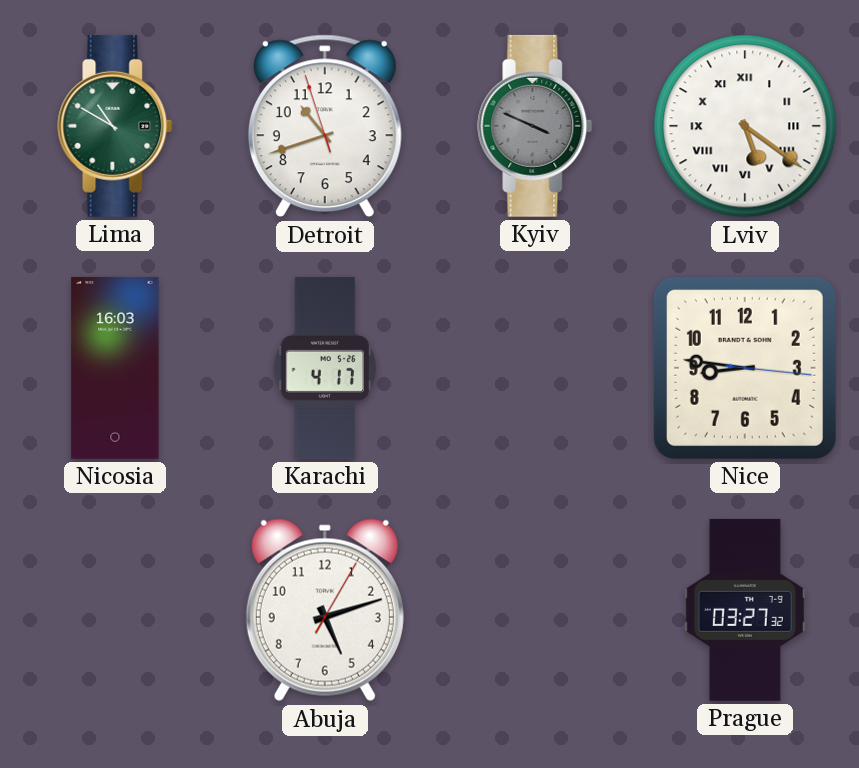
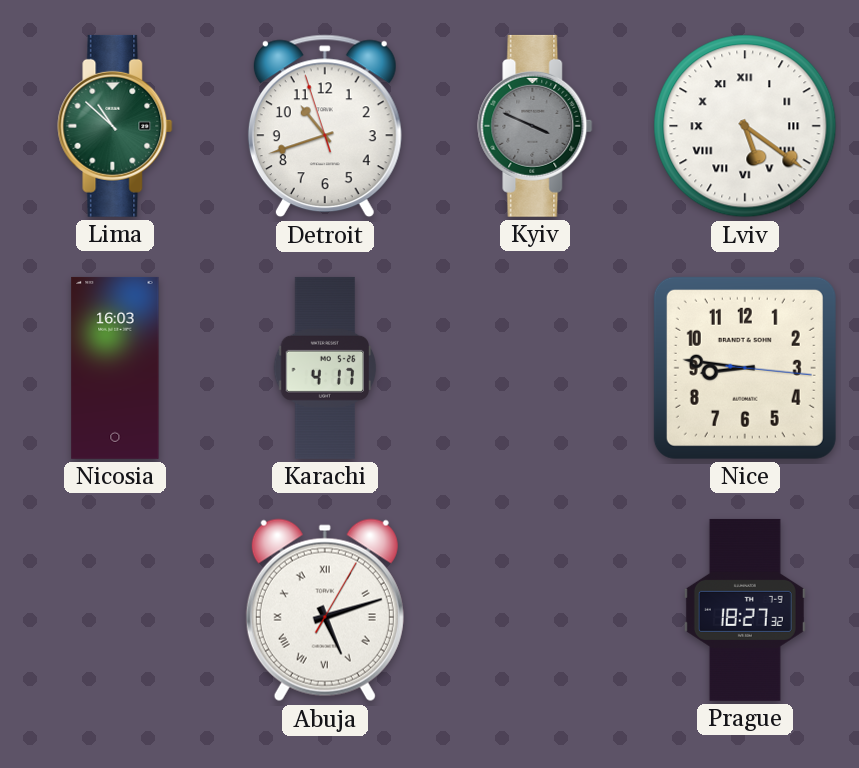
Lima: 10:50 -> 10:52 (115, 126)
Abuja numerals: Arabic -> Roman (325, 610)
Prague: 03:27 -> 18:27 (745, 610)
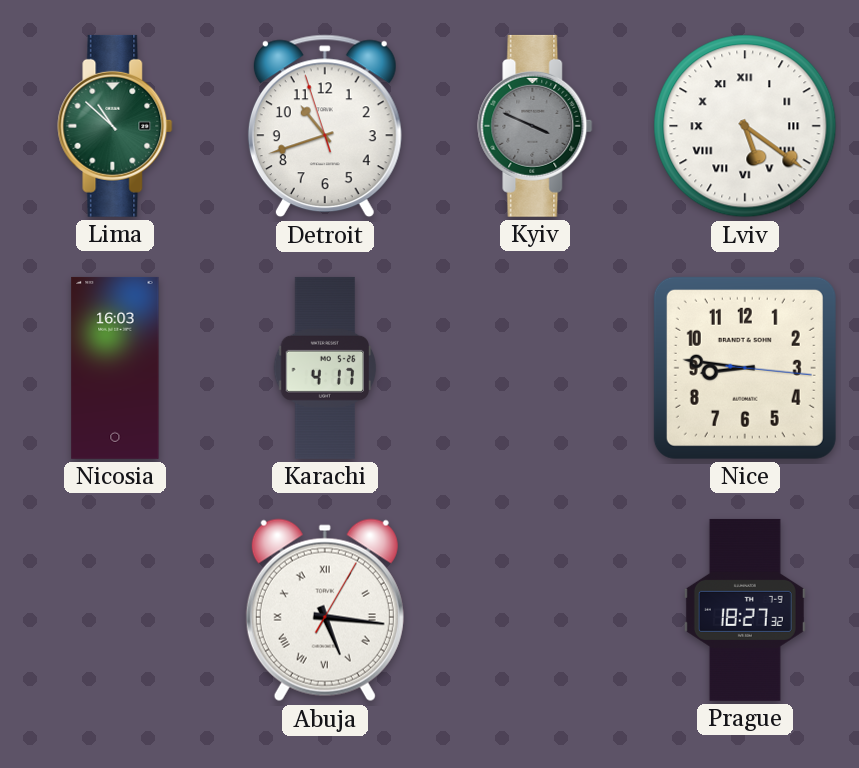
Abuja: 5:12 -> 5:16 (325, 610)
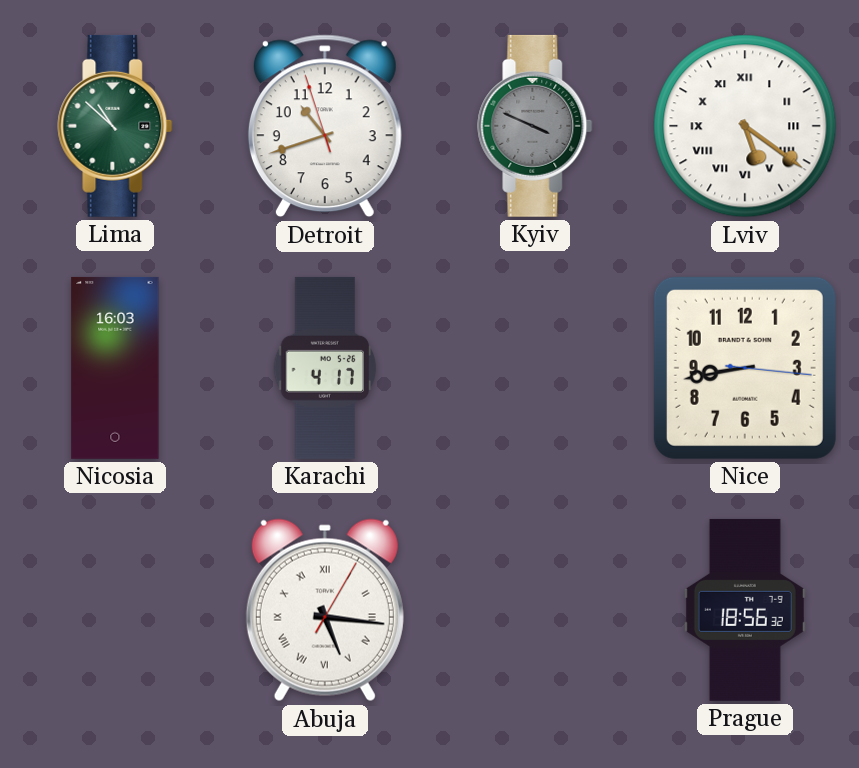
Nice: 8:46 -> 8:43 (745, 368)
Prague: 18:27 -> 18:56 (745, 610)
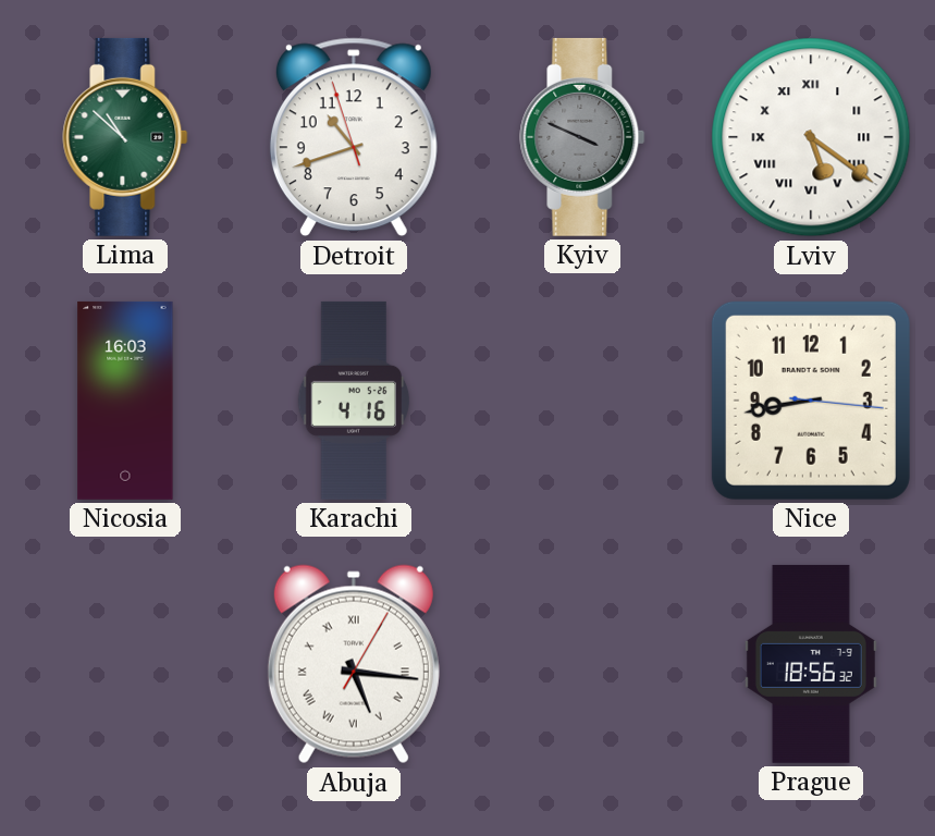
Karachi: 4:17 -> 4:16 (354, 401)
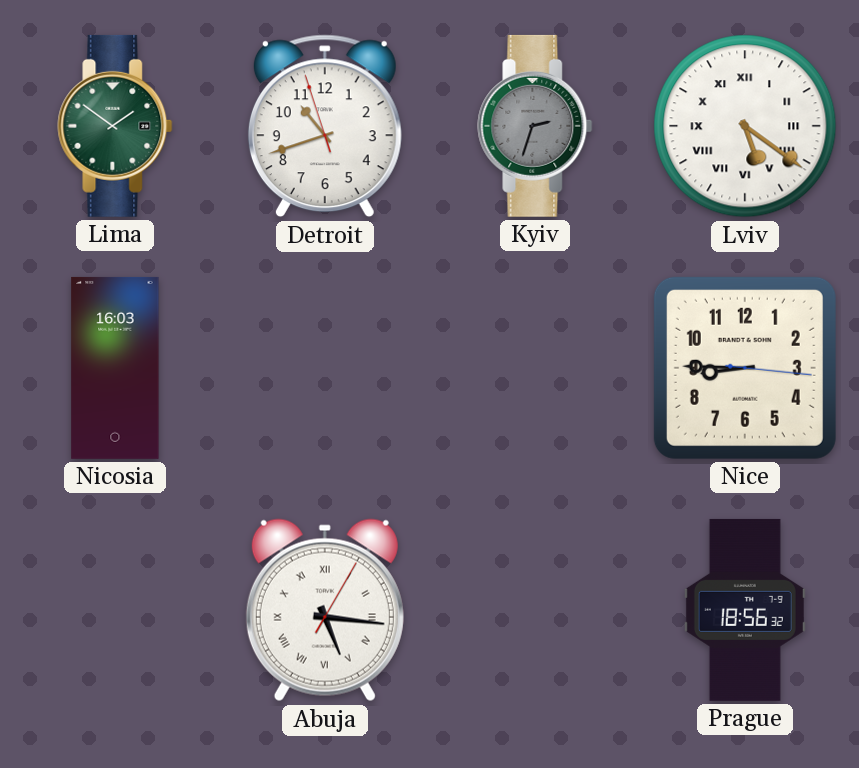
Lima: 10:52 -> 1:51 (115, 126)
Kyiv: 3:49 -> 2:33 (535, 126)
Karachi: 4:16 -> none (354, 401)
Nice: 8:43 -> 8:45 (745, 368)
